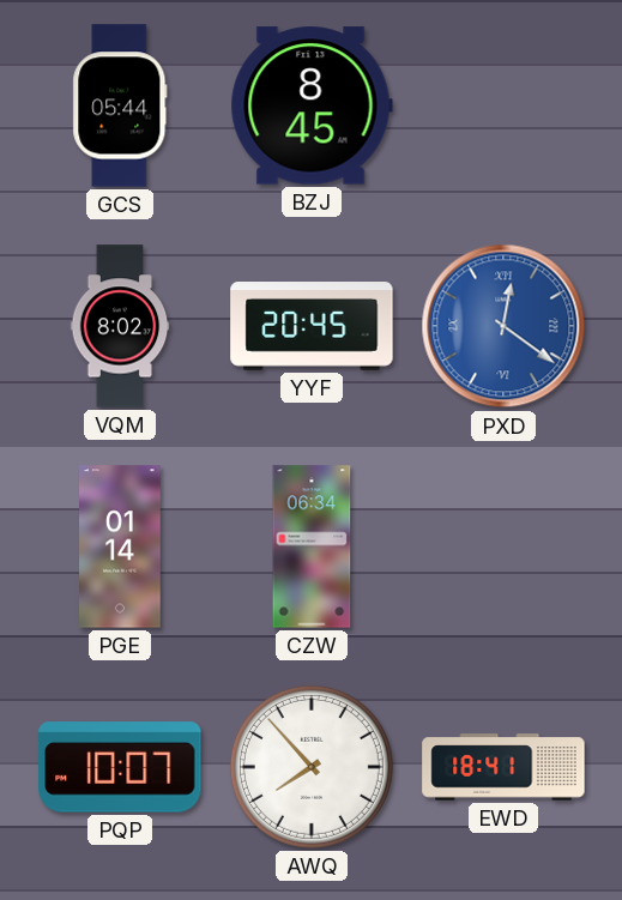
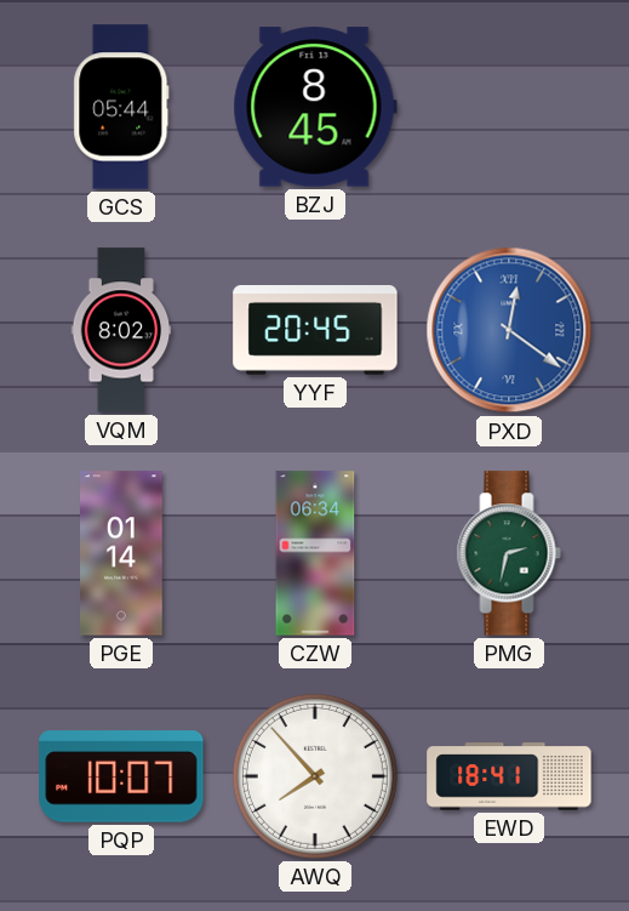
PMG: none -> 2:32 (509, 553)
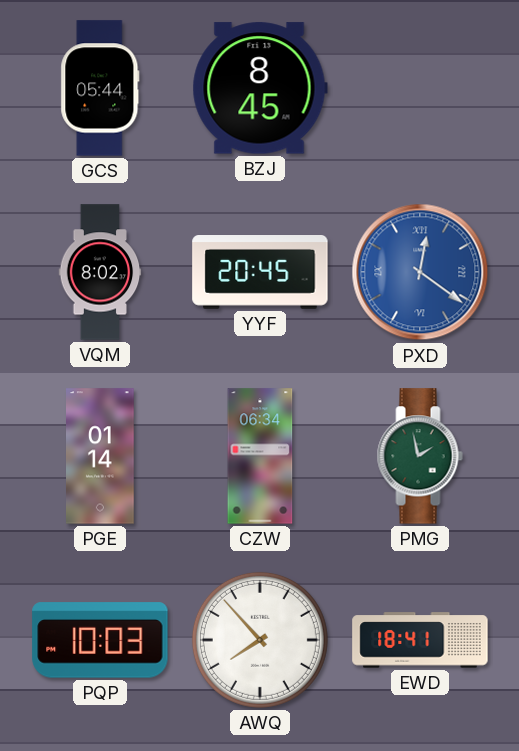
PMG: 2:32 -> 1:58 (420, 456)
PQP: 10:07 -> 10:03 (100, 640)
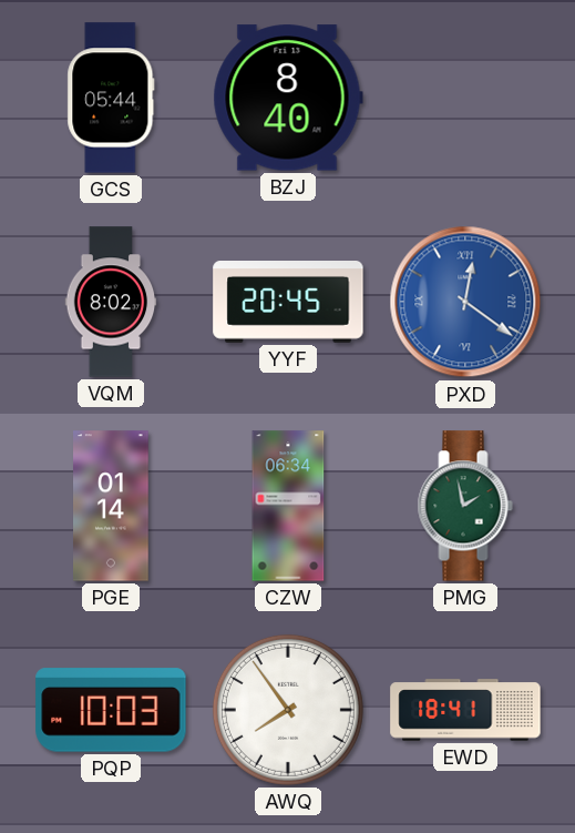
BZJ: 8:45 -> 8:40 (288, 98)
AWQ: 7:53 -> 7:54 (288, 710)
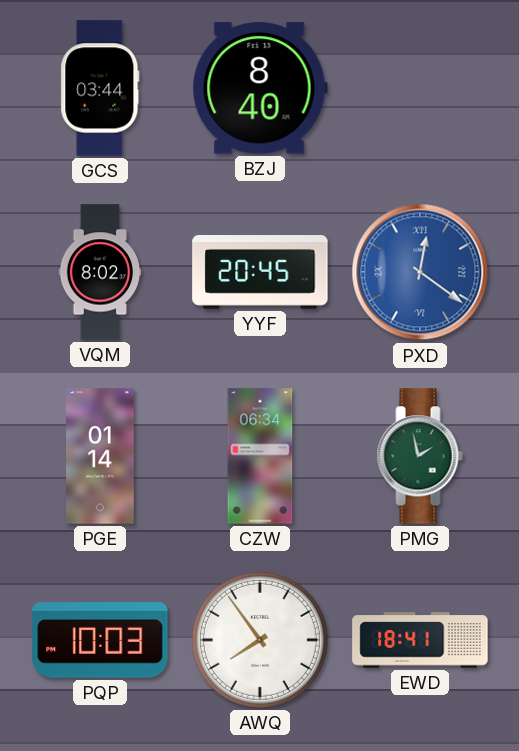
GCS: 05:44 -> 03:44 (100, 88)
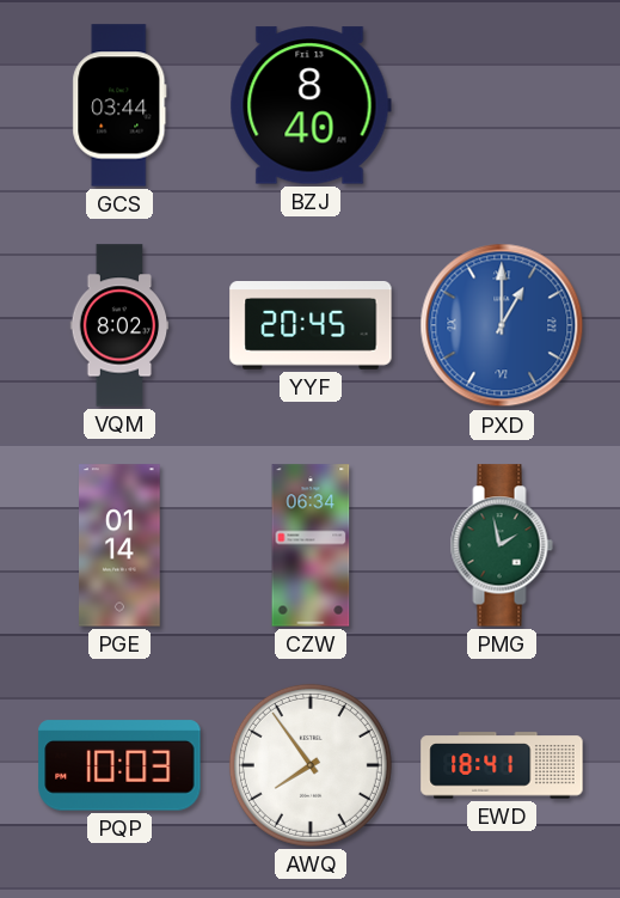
PXD: 12:21 -> 1:00 (502, 325)
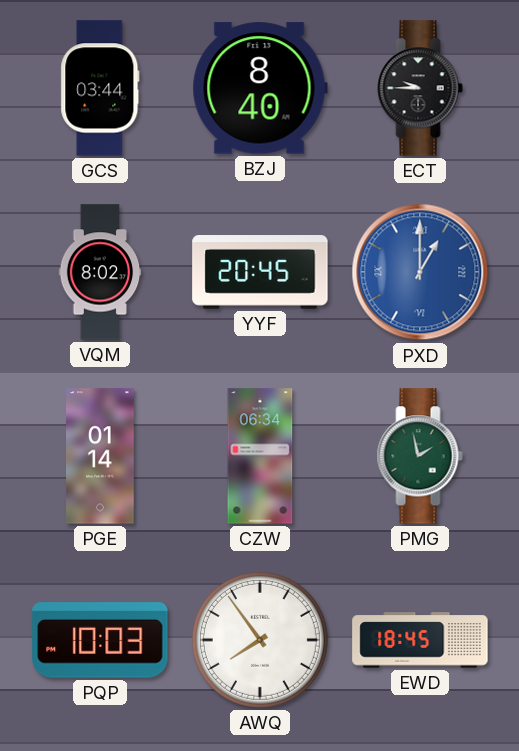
ECT: none -> 9:45 (420, 88)
EWD: 18:41 -> 18:45 (420, 640)
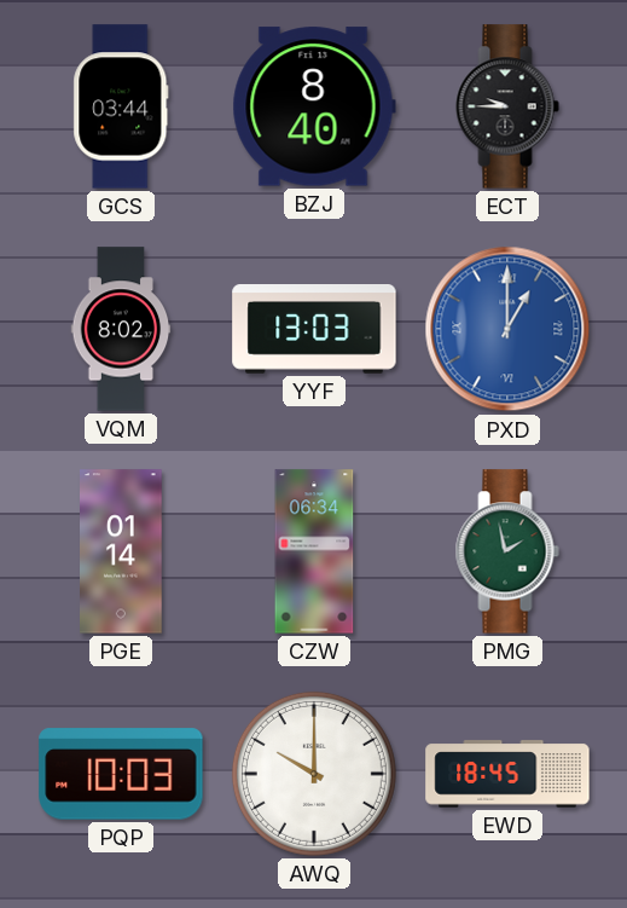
YYF: 20:45 -> 13:03 (314, 330)
AWQ: 7:54 -> 10:00 (314, 774)
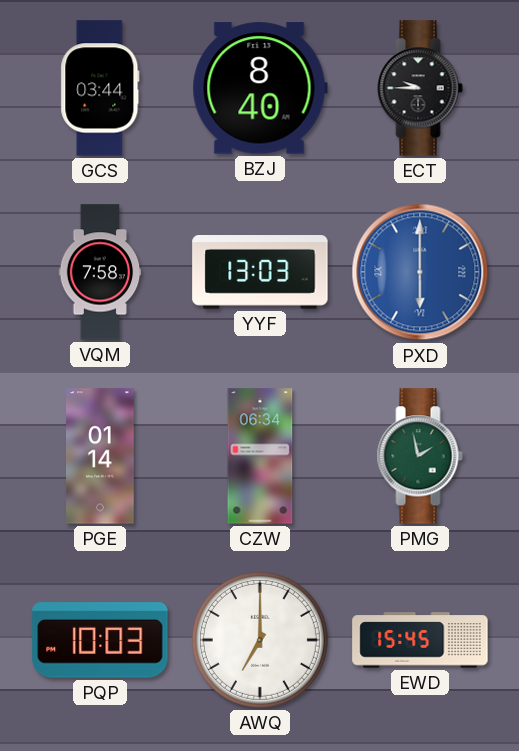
VQM: 8:02 -> 7:58 (100, 272)
PXD: 1:00 -> 6:00 (420, 272)
AWQ: 10:00 -> 7:00 (260, 640)
EWD: 18:45 -> 15:45 (420, 640)
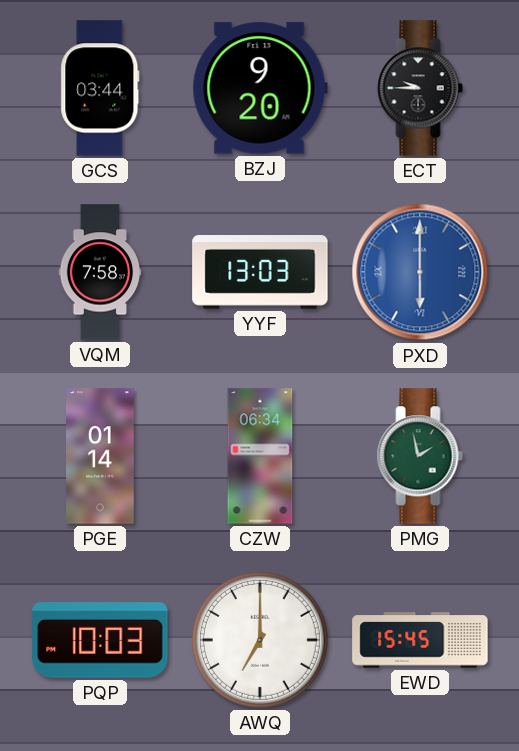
BZJ: 8:40 -> 9:20 (260, 88)
